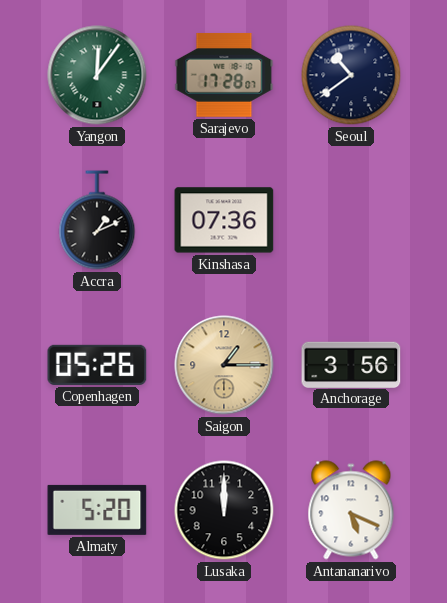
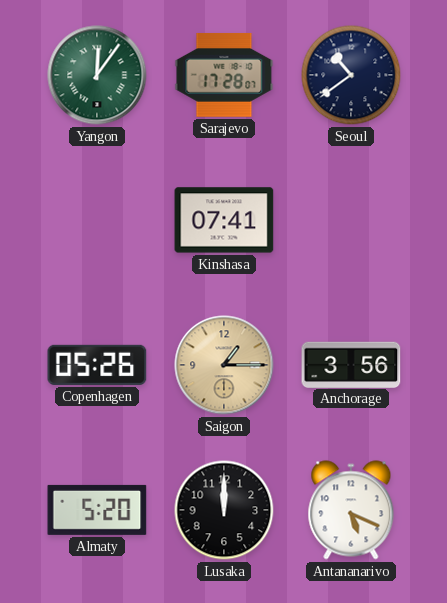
Accra: 1:11 -> none (97, 220)
Kinshasa: 07:36 -> 07:41 (224, 220)
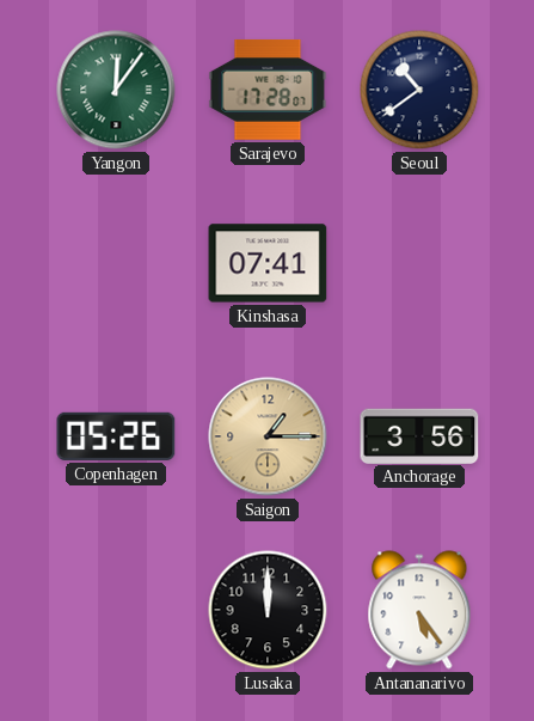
Almaty: 5:20 -> none (97, 510)
Antananarivo: 5:19 -> 5:24 (419, 610)
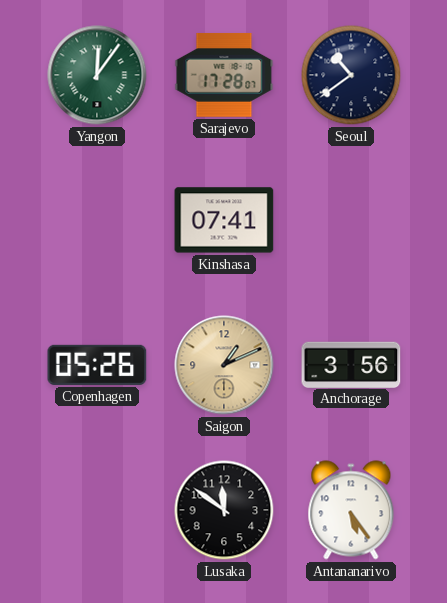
Saigon: 1:15 -> 1:11 (224, 365)
Lusaka: 12:00 -> 11:51 (224, 510)
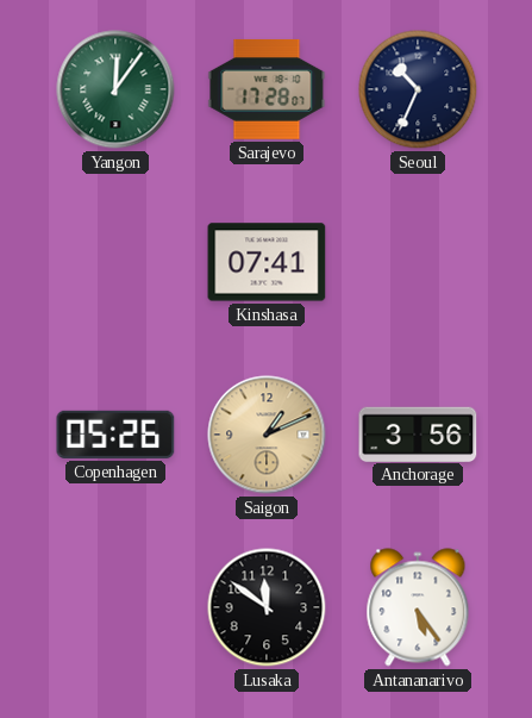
Seoul: 10:39 -> 10:34 (418, 89)
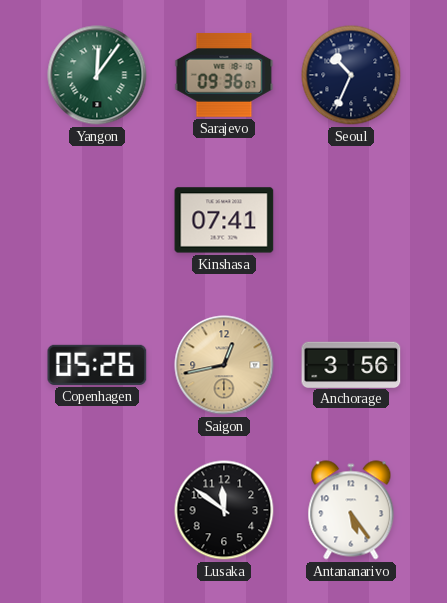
Sarajevo: 17:28 -> 09:36 (224, 75)
Saigon: 1:11 -> 12:43 (224, 365)
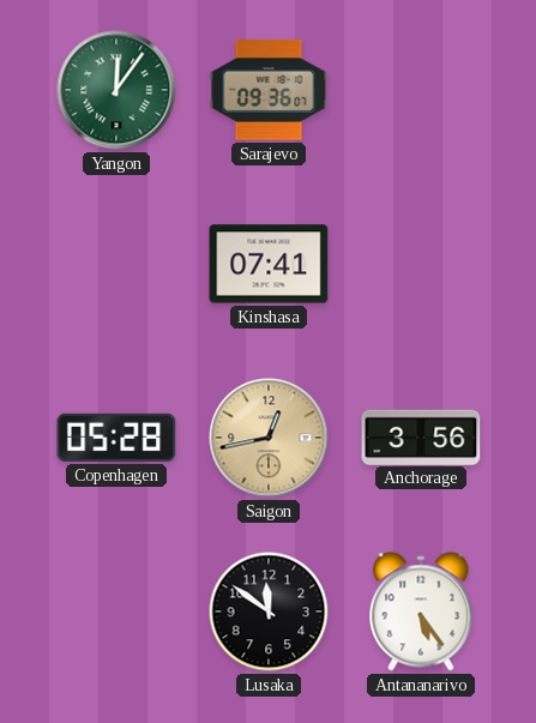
Seoul: 10:34 -> none (351, 75)
Copenhagen: 05:26 -> 05:28 (116, 438)
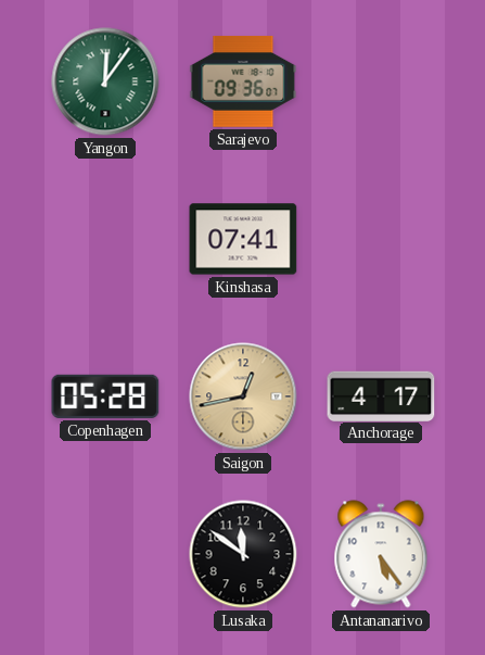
Anchorage: 3:56 -> 4:17 (381, 395)
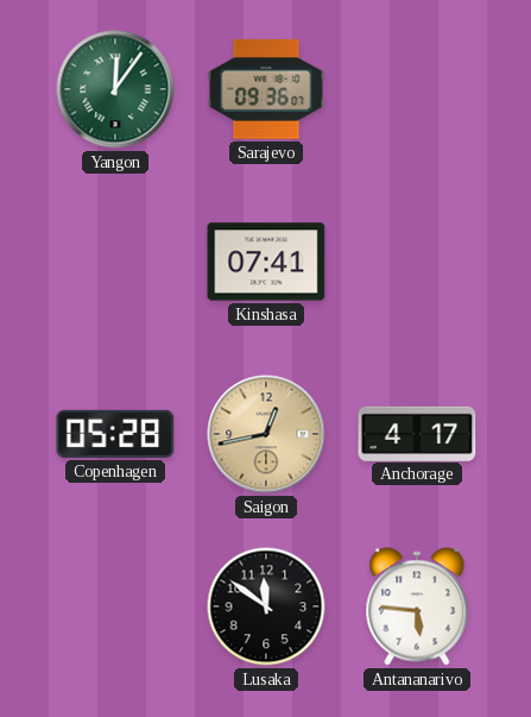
Antananarivo: 5:24 -> 5:46 (417, 606)
